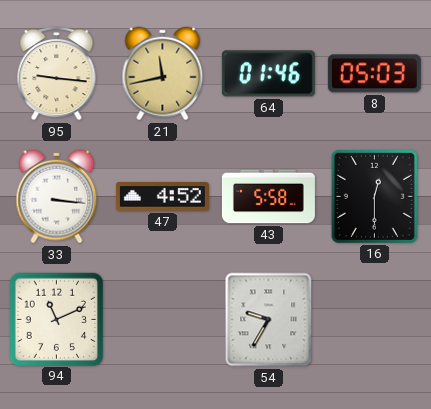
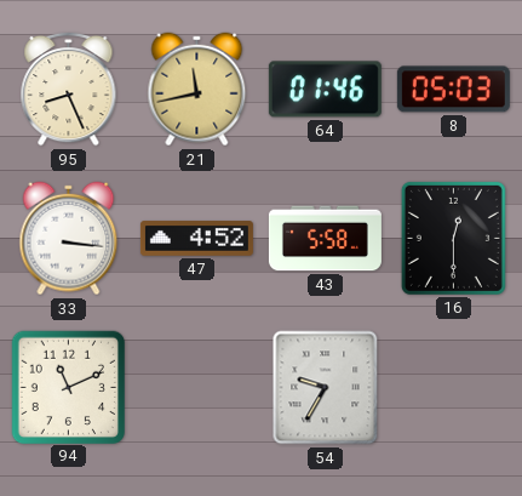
95: 9:16 -> 8:26 (69, 89)
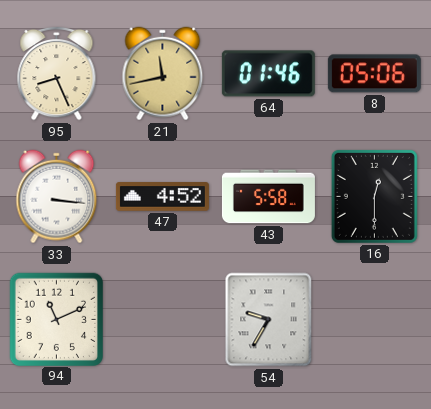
8: 05:03 -> 05:06 (374, 74)
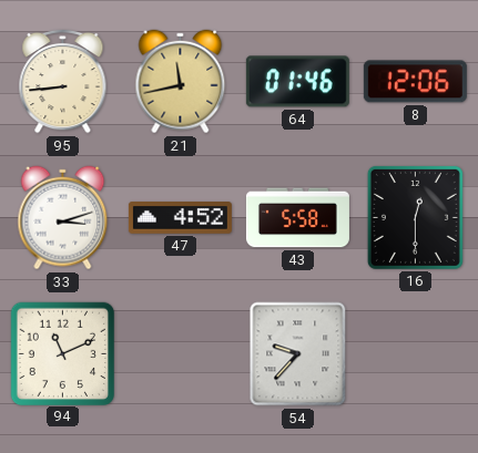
95: 8:26 -> 8:44 (63, 81)
8: 05:06 -> 12:06 (415, 82)
33: 3:16 -> 3:12 (63, 218)
54: 9:35 -> 9:37 (298, 354)
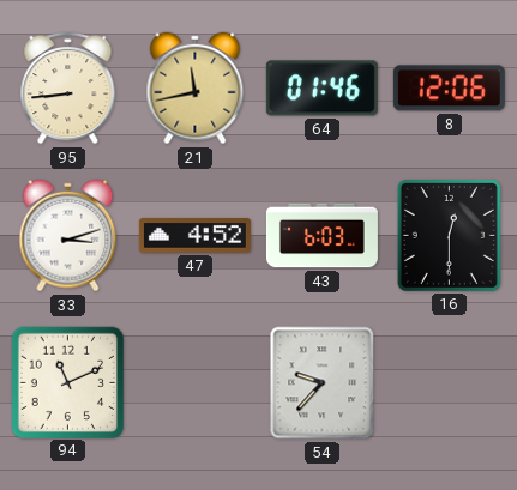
43: 5:58 -> 6:03 (321, 236)
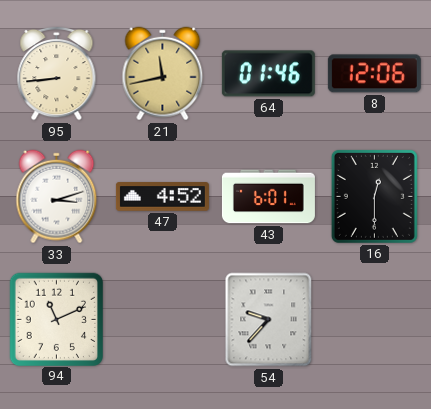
43: 6:03 -> 6:01 (268, 197)
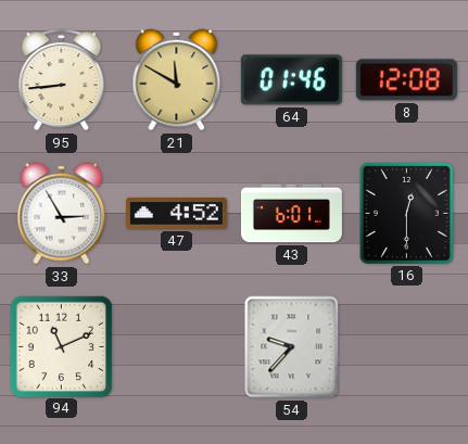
21: 11:43 -> 11:50 (177, 80)
8: 12:06 -> 12:08 (406, 80)
33: 3:12 -> 2:55 (62, 214)
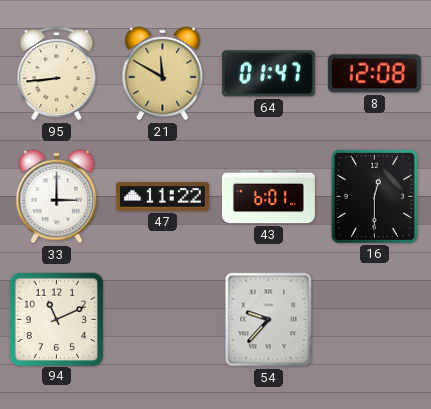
64: 01:46 -> 01:47 (268, 74)
33: 2:55 -> 3:00 (57, 197)
47: 4:52 -> 11:22 (162, 197)
